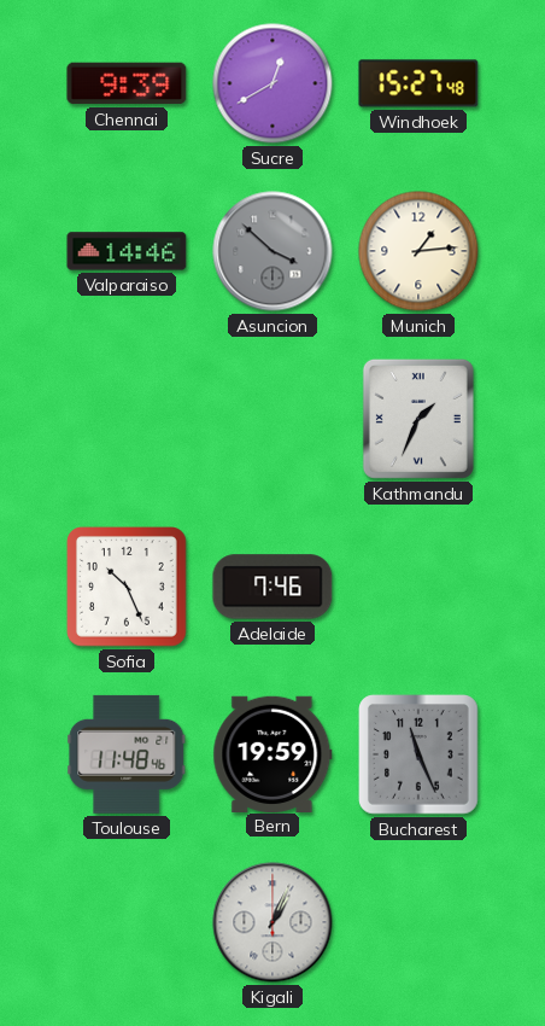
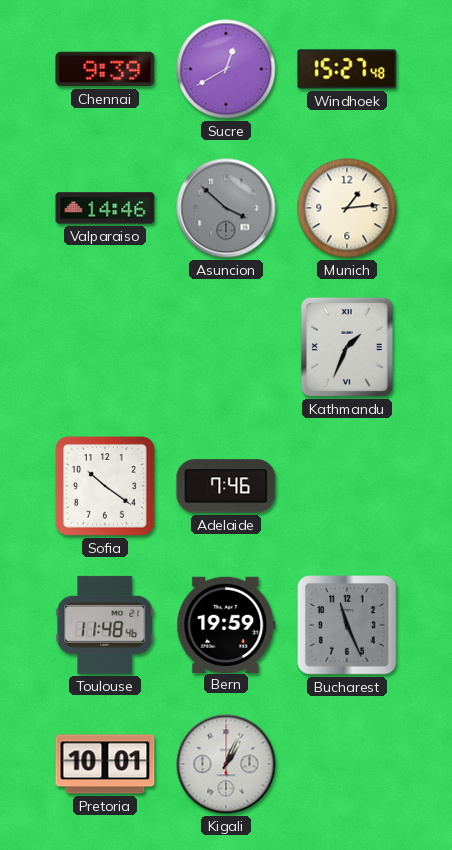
Sofia: 10:26 -> 10:21 (106, 487)
Pretoria: none -> 10:01 (105, 764)
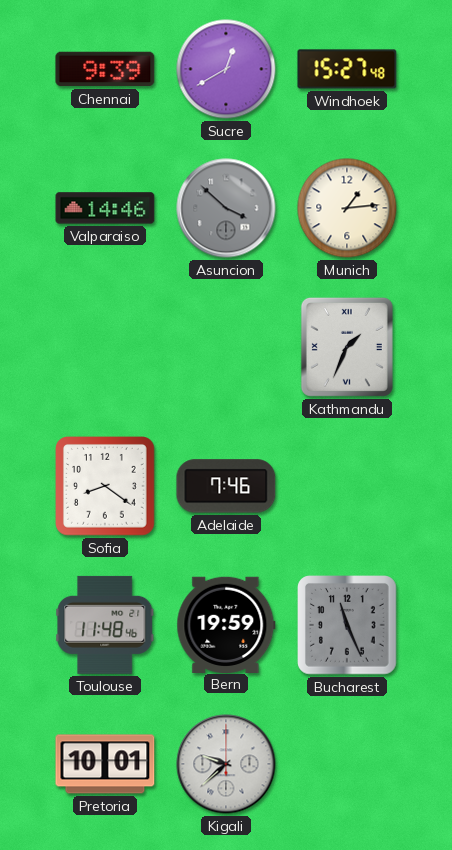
Sofia: 10:21 -> 8:21 (106, 487)
Kigali: 1:04 -> 9:38 (226, 764)
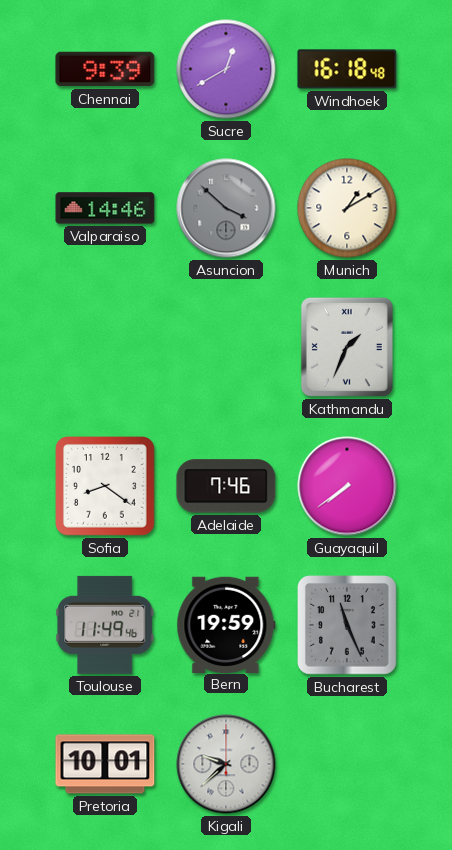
Windhoek: 15:27 -> 16:18 (347, 69)
Munich: 1:14 -> 1:10 (347, 208)
Guayaquil: none -> 7:39 (347, 486)
Toulouse: 11:48 -> 11:49 (105, 625)
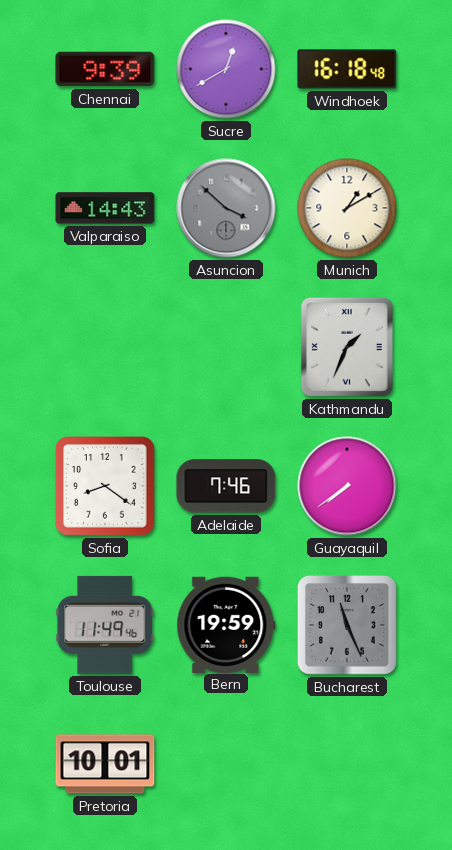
Valparaiso: 14:46 -> 14:43 (105, 208)
Kigali: 9:38 -> none (226, 764)
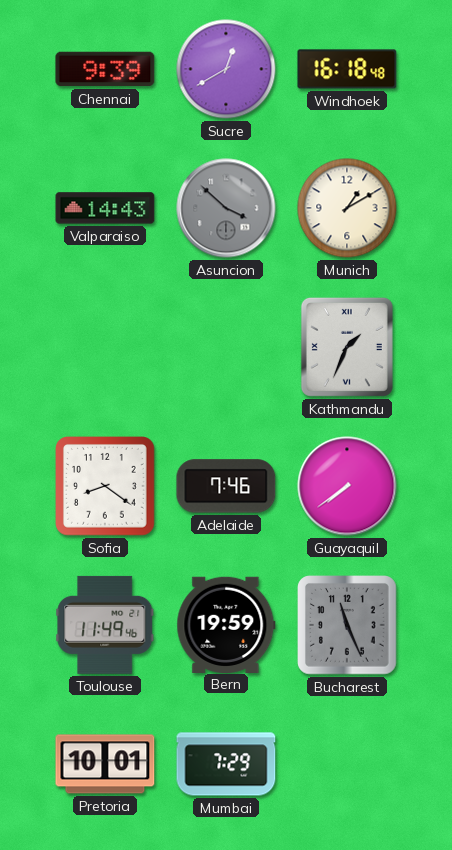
Mumbai: none -> 7:29 (226, 764)
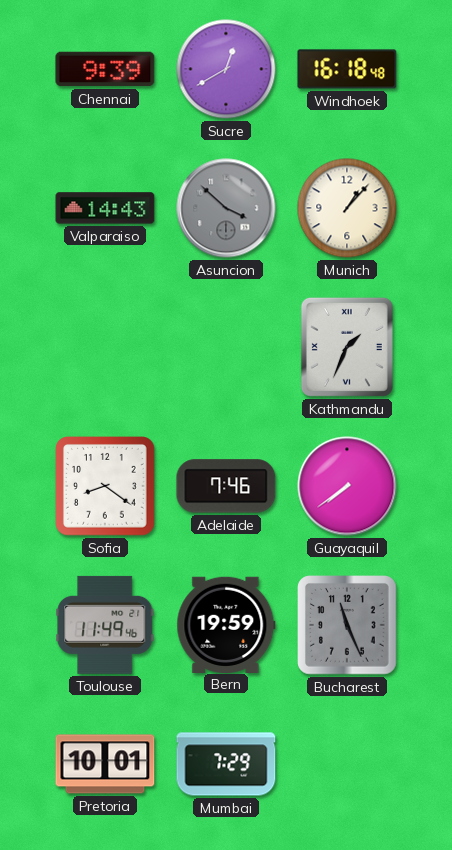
Munich: 1:10 -> 1:07 (347, 208)
